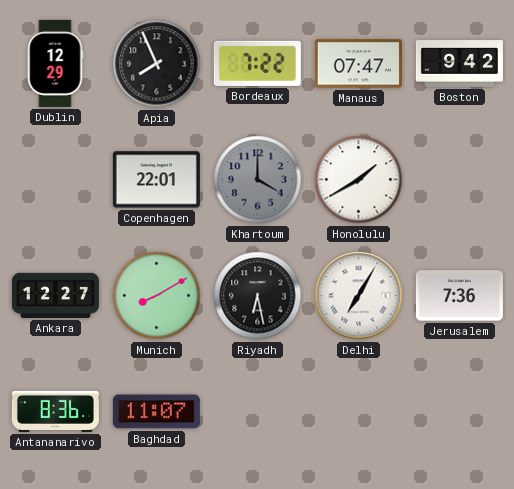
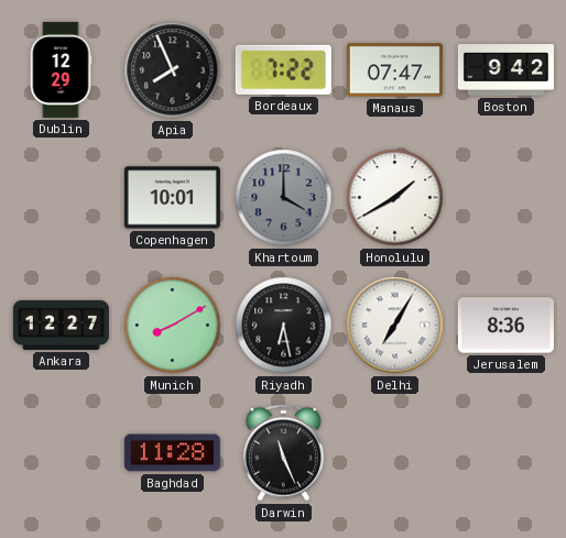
Copenhagen: 22:01 -> 10:01 (172, 198)
Jerusalem: 7:36 -> 8:36 (505, 326)
Antananarivo: 8:36 -> none (55, 411)
Baghdad: 11:07 -> 11:28 (172, 453)
Darwin: none -> 11:26 (283, 453)
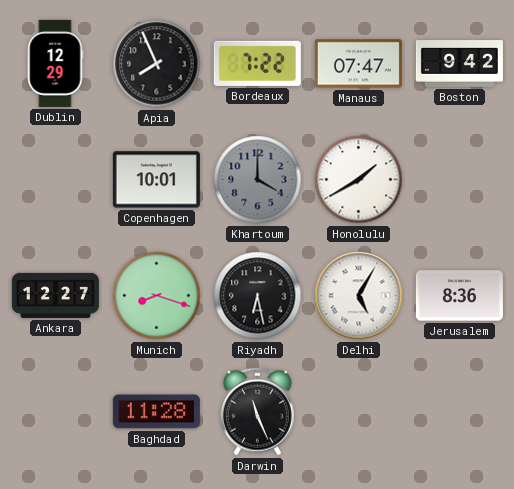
Munich: 8:10 -> 8:18 (157, 296)
Delhi: 7:05 -> 5:05 (359, 296)
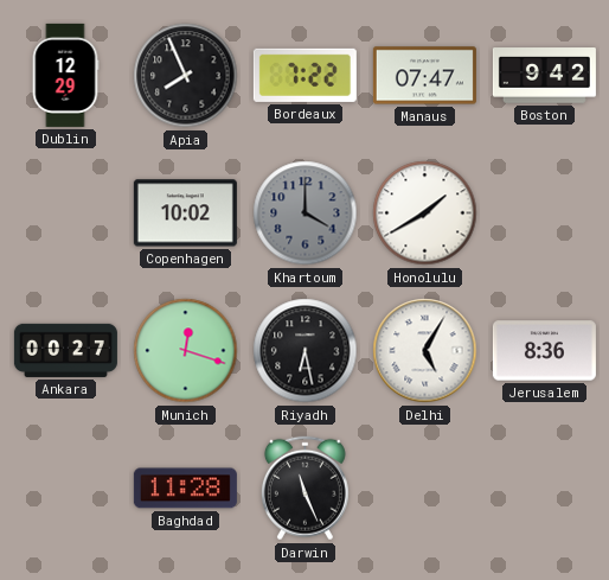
Copenhagen: 10:01 -> 10:02 (185, 213)
Ankara: 12:27 -> 00:27 (65, 350)
Munich: 8:18 -> 12:18 (186, 351)
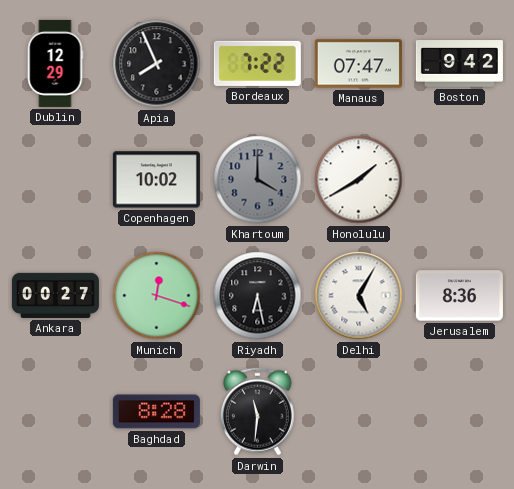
Baghdad: 11:28 -> 8:28 (156, 412)
Darwin: 11:26 -> 11:31 (257, 412)
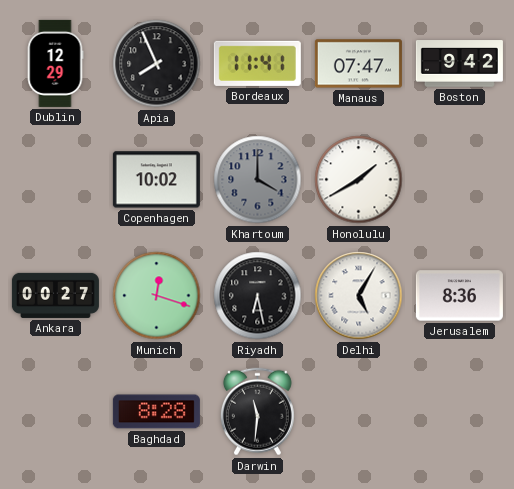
Bordeaux: 7:22 -> 11:41 (257, 63)
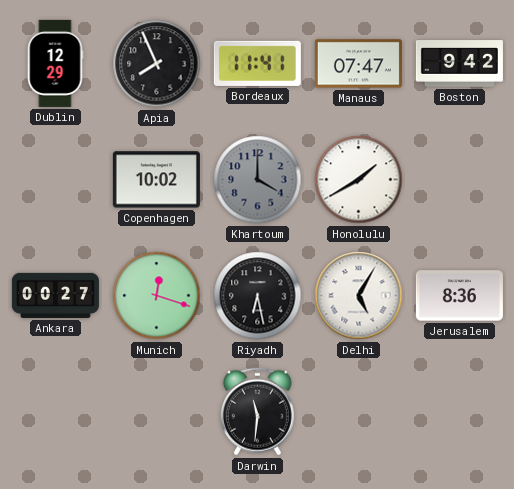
Baghdad: 8:28 -> none (156, 412)
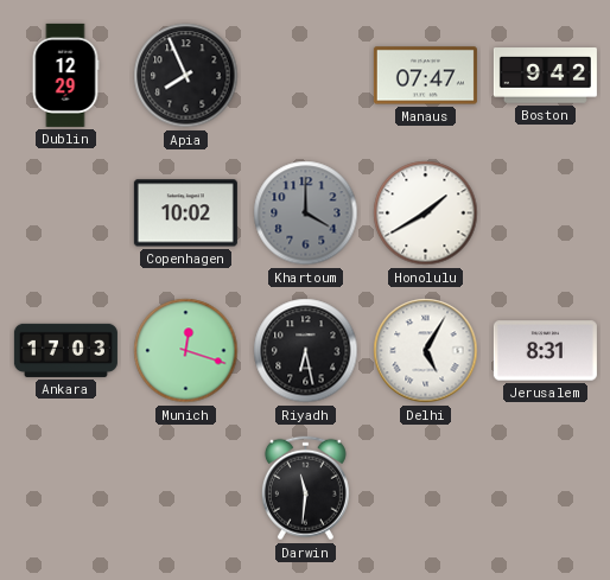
Bordeaux: 11:41 -> none (257, 63)
Ankara: 00:27 -> 17:03 (65, 350)
Jerusalem: 8:36 -> 8:31 (545, 351)
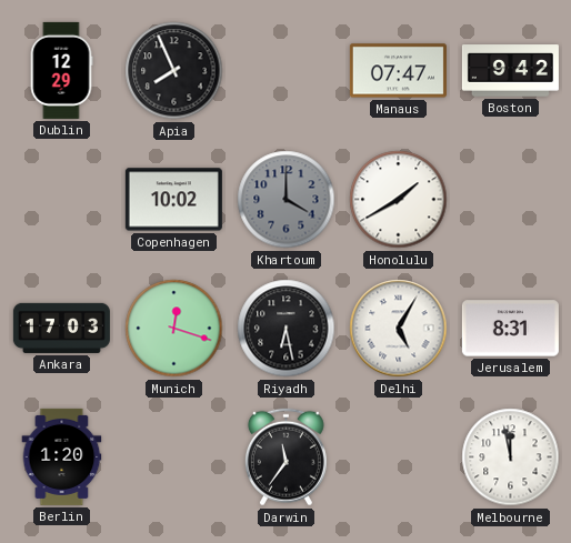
Berlin: none -> 1:20 (62, 456)
Darwin: 11:31 -> 11:36 (285, 457)
Melbourne: none -> 11:58 (511, 457)
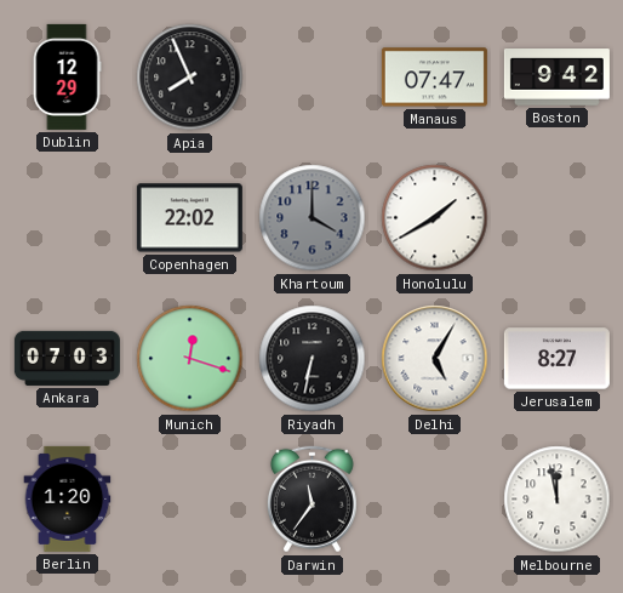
Copenhagen: 10:02 -> 22:02 (189, 218)
Ankara: 17:03 -> 07:03 (67, 358)
Riyadh: 6:28 -> 6:32 (313, 359)
Jerusalem: 8:31 -> 8:27 (556, 359)
